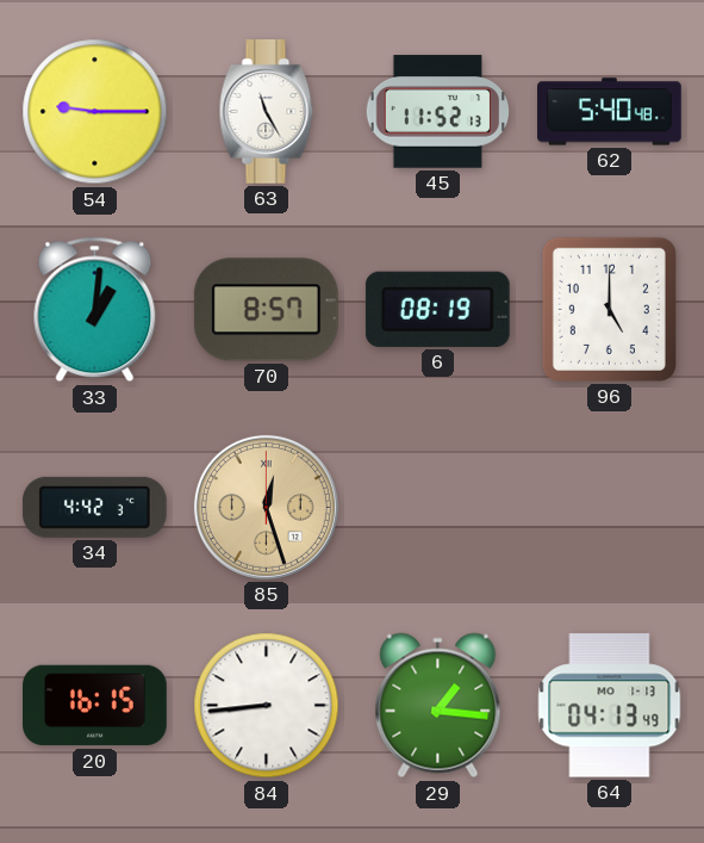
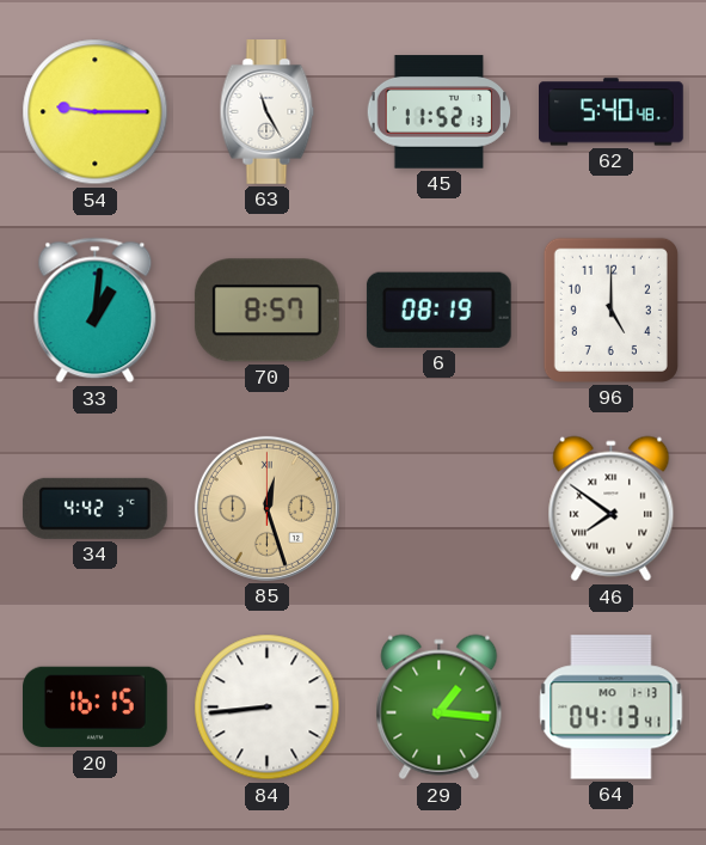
46: none -> 7:51 (612, 509)
64: 04:13:49 -> 04:13:41 (612, 708)
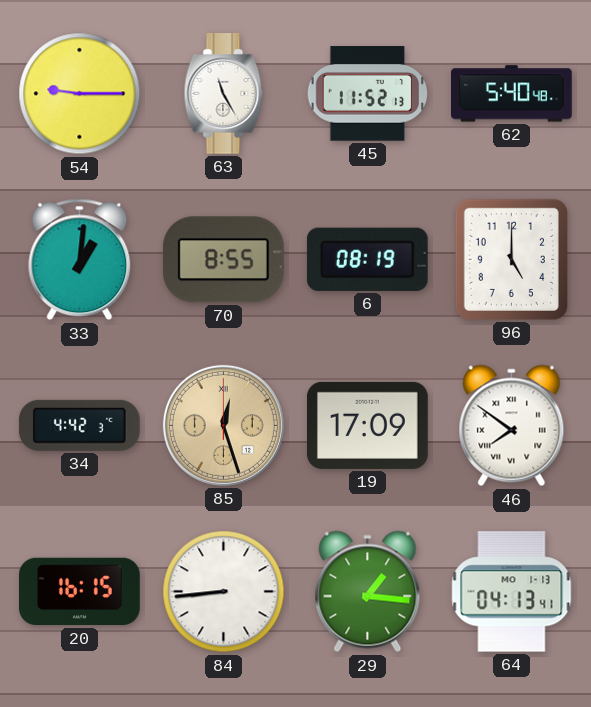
70: 8:57 -> 8:55 (223, 260)
19: none -> 17:09 (368, 425)
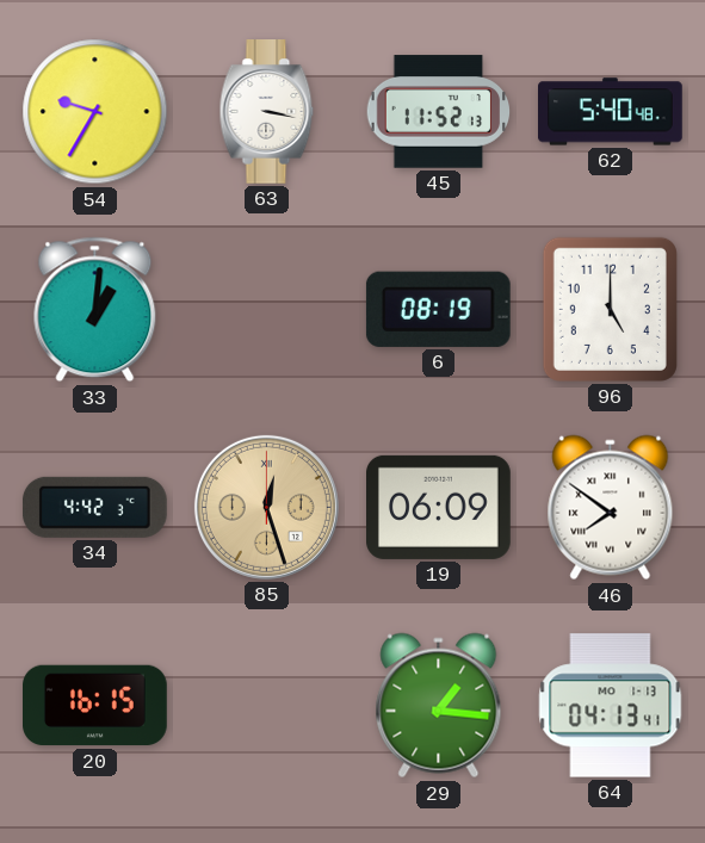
54: 9:15 -> 9:35 (95, 112)
63: 11:25 -> 3:17 (267, 112)
70: 8:55 -> none (223, 260)
19: 17:09 -> 06:09 (439, 507)
84: 8:44 -> none (224, 592)
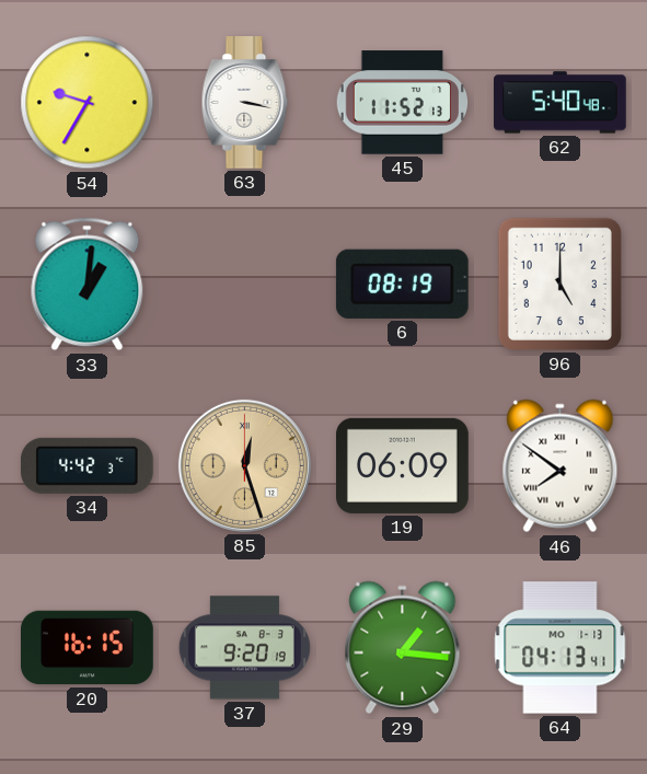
37: none -> 9:20 (244, 648)
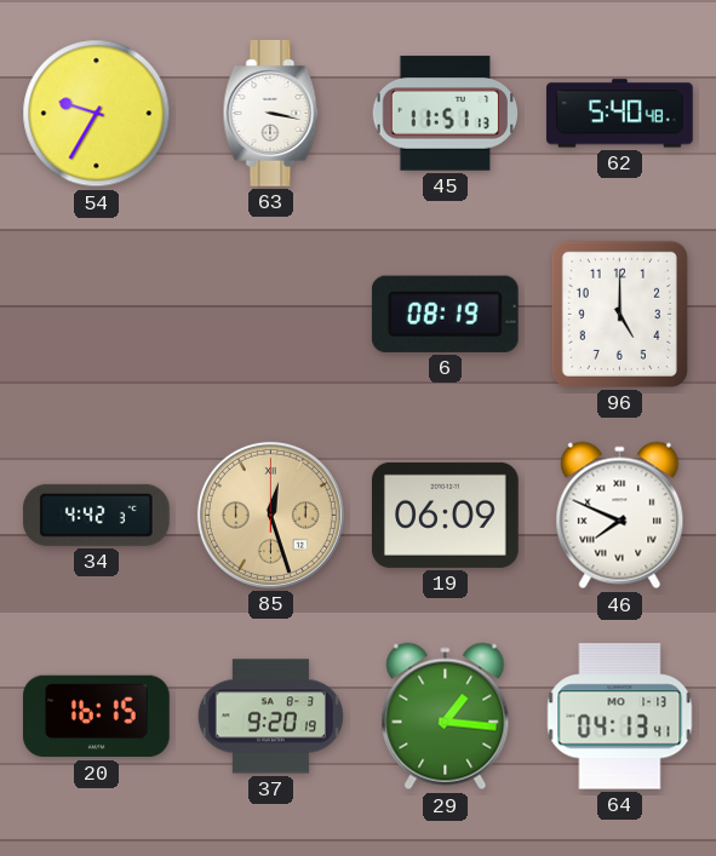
45: 11:52 -> 11:51 (446, 114)
33: 1:01 -> none (88, 285)
46: 7:51 -> 7:49 (620, 516)
